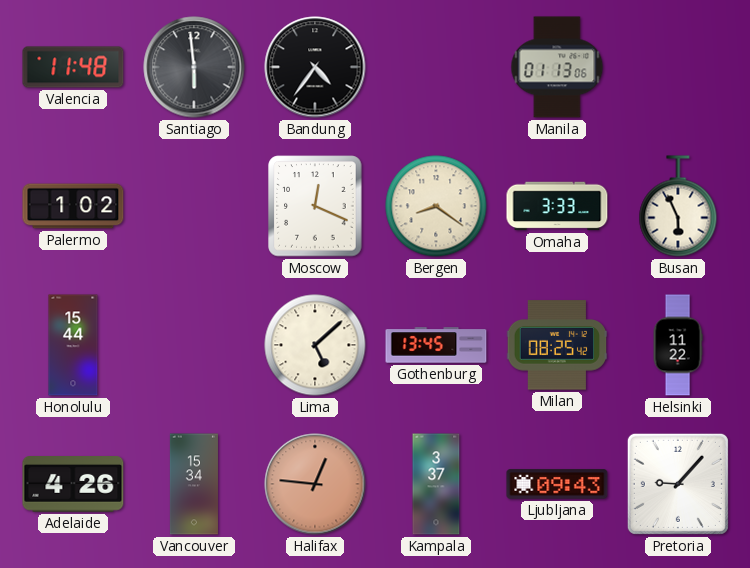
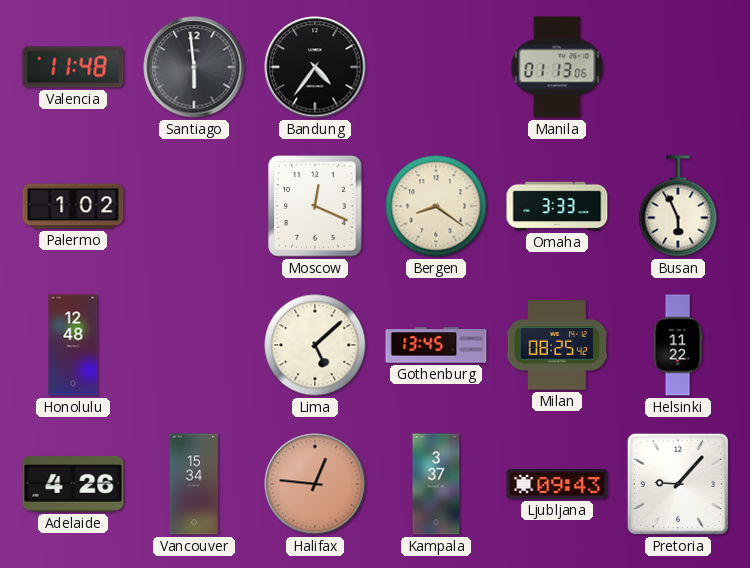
Honolulu: 15:44 -> 12:48 (73, 345)
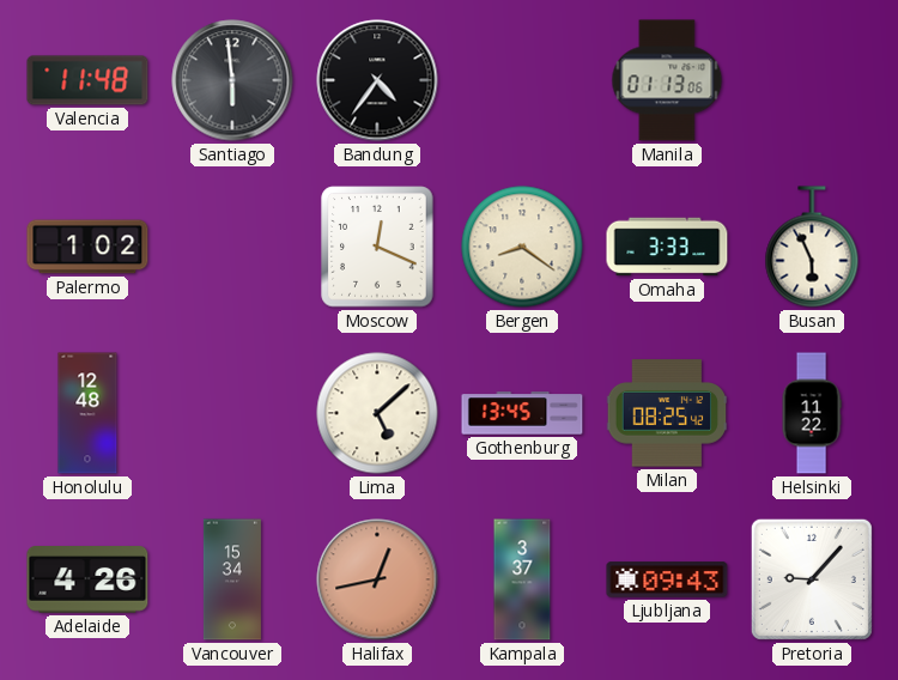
Halifax: 12:46 -> 12:43 (377, 579)
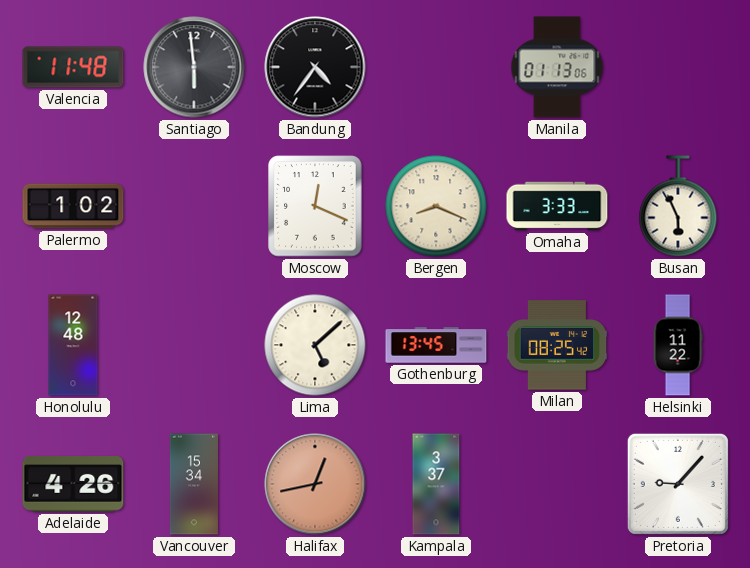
Bergen: 8:21 -> 8:19 (436, 206)
Ljubljana: 09:43 -> none (667, 579)
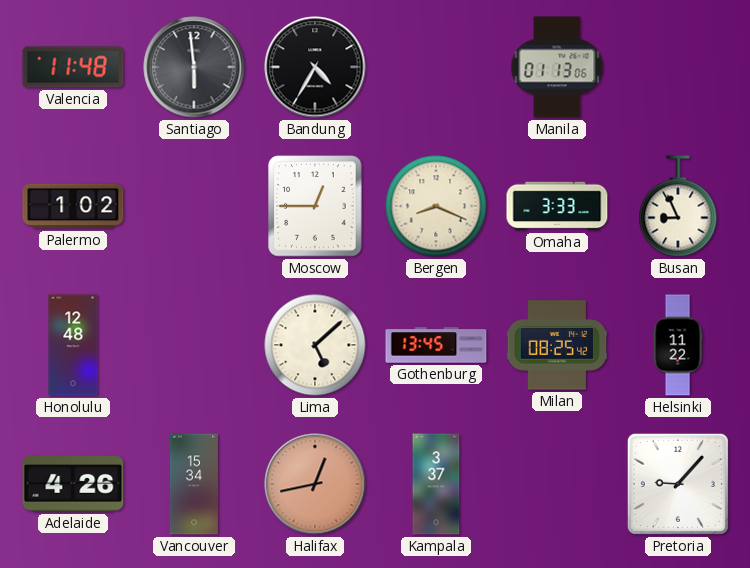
Bandung: 4:36 -> 4:35 (315, 67)
Moscow: 12:19 -> 12:45 (315, 206)
Busan: 5:56 -> 8:56 (678, 206)
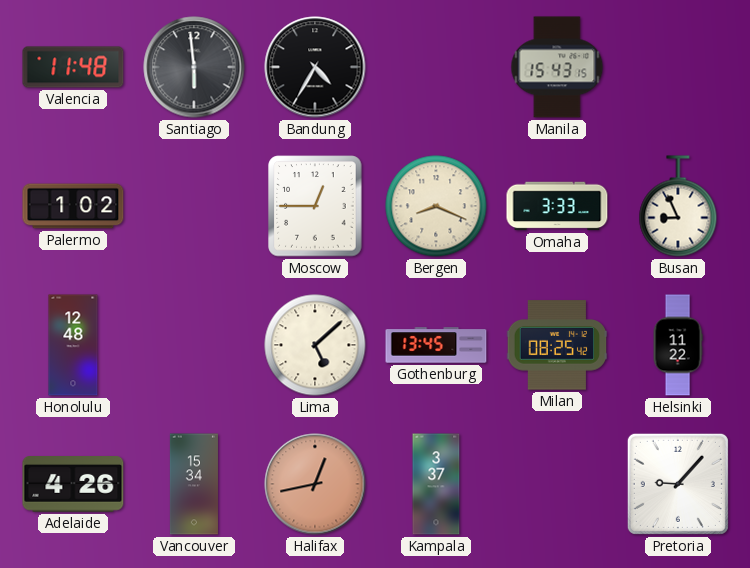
Manila: 01:13 -> 15:43 (557, 67)
